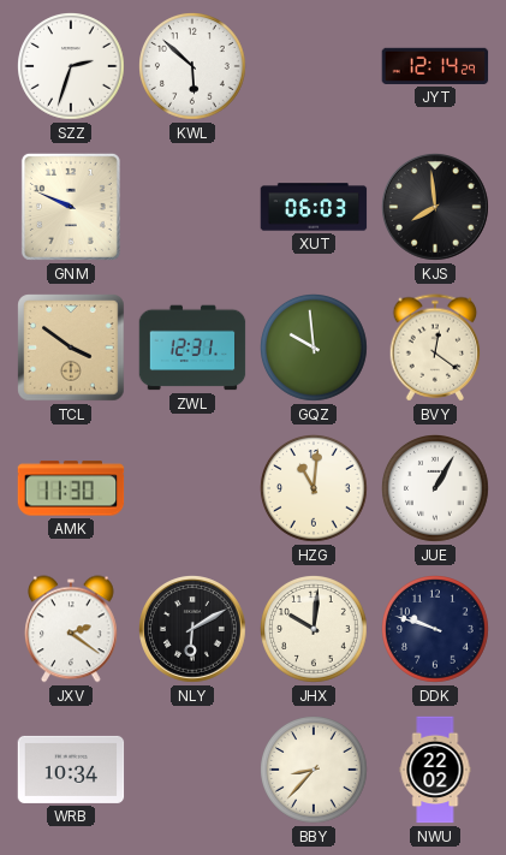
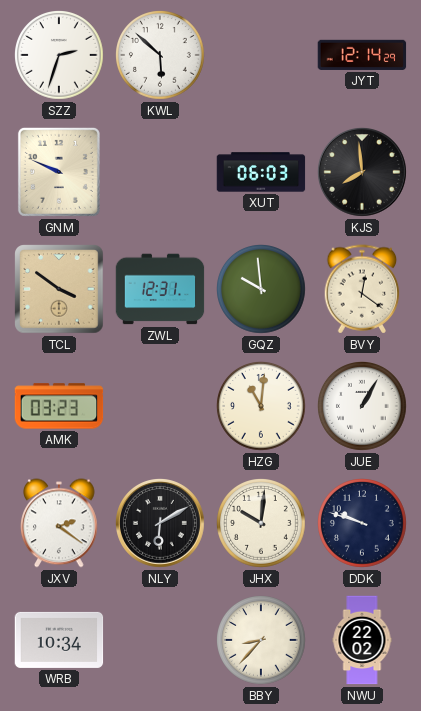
AMK: 11:30 -> 03:23 (59, 406)
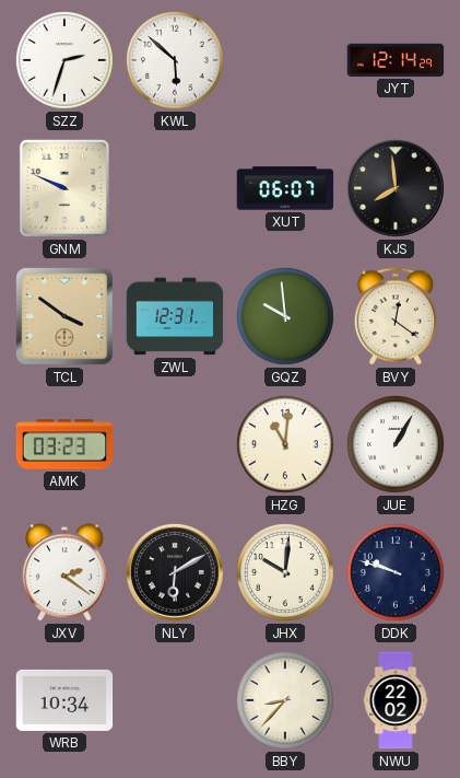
XUT: 06:03 -> 06:07 (285, 188)
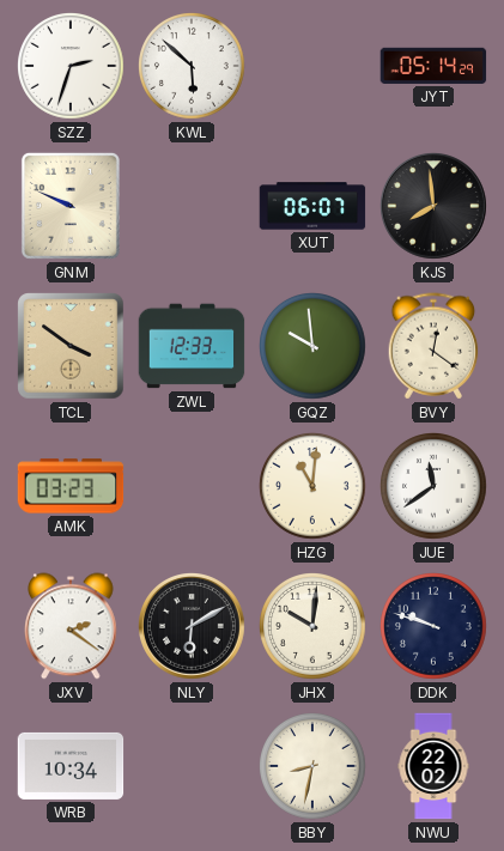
JYT: 12:14 -> 05:14 (433, 66)
ZWL: 12:31 -> 12:33 (192, 346)
JUE: 1:05 -> 11:39 (435, 487)
BBY: 8:37 -> 8:32 (314, 767)
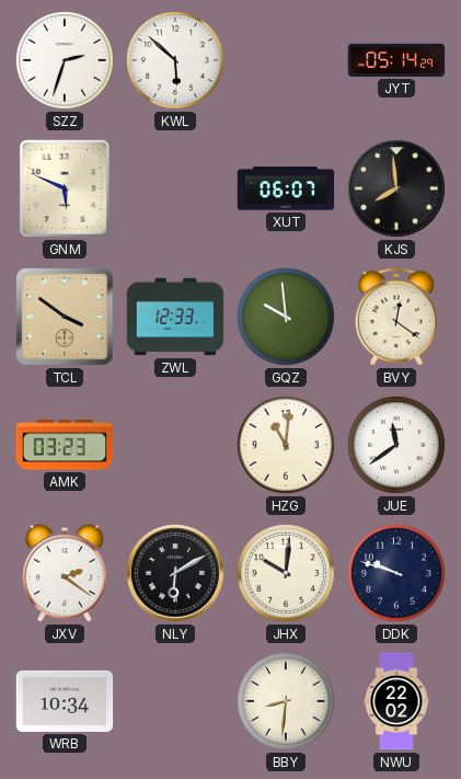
GNM: 9:49 -> 5:49 (65, 188)
BBY: 8:32 -> 8:31 (287, 702)
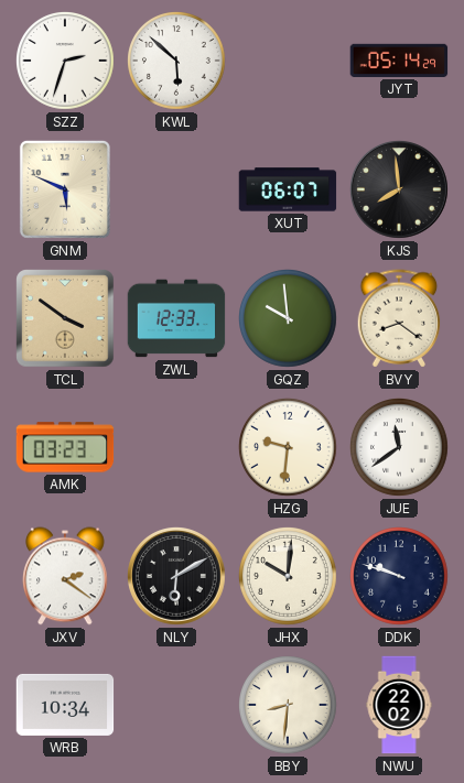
BVY: 12:21 -> 8:21 (399, 318)
HZG: 11:01 -> 9:31 (289, 448)
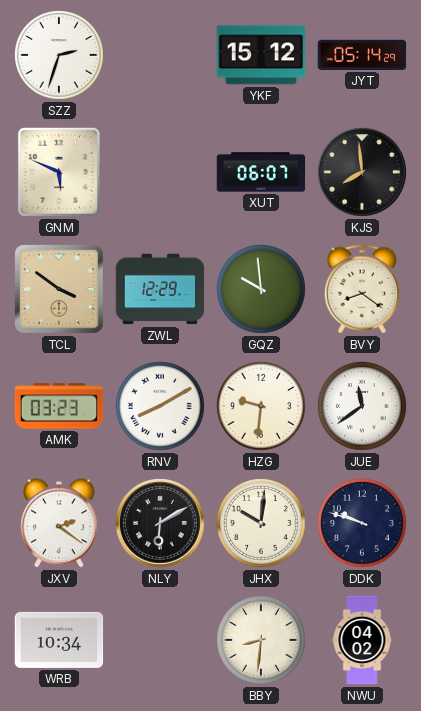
KWL: 5:52 -> none (177, 62)
YKF: none -> 15:12 (261, 55)
ZWL: 12:33 -> 12:29 (160, 289)
RNV: none -> 8:10 (161, 407)
NWU: 22:02 -> 04:02 (362, 640)
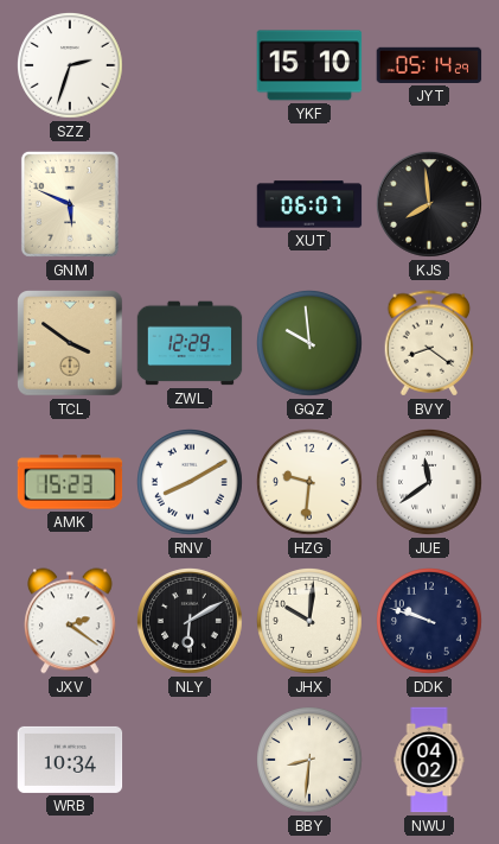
YKF: 15:12 -> 15:10 (309, 65)
AMK: 03:23 -> 15:23 (70, 482)
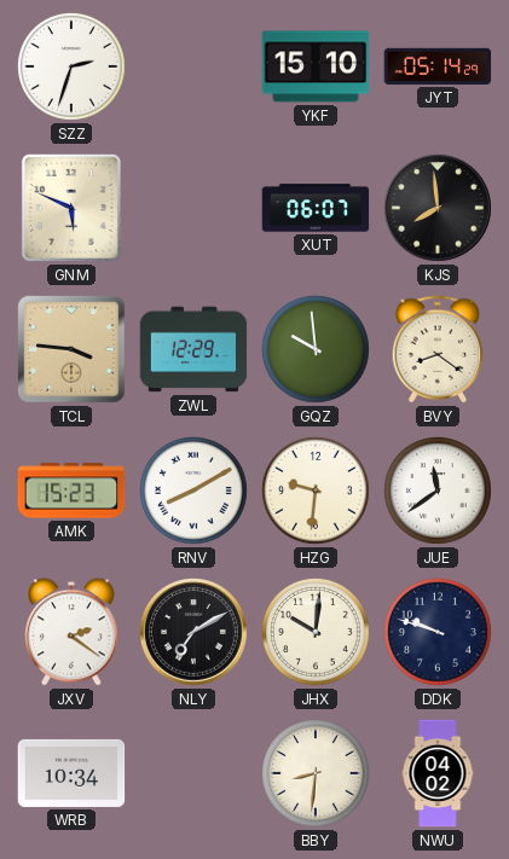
TCL: 3:51 -> 3:46 (71, 349)
NLY: 6:10 -> 7:10 (195, 633)
